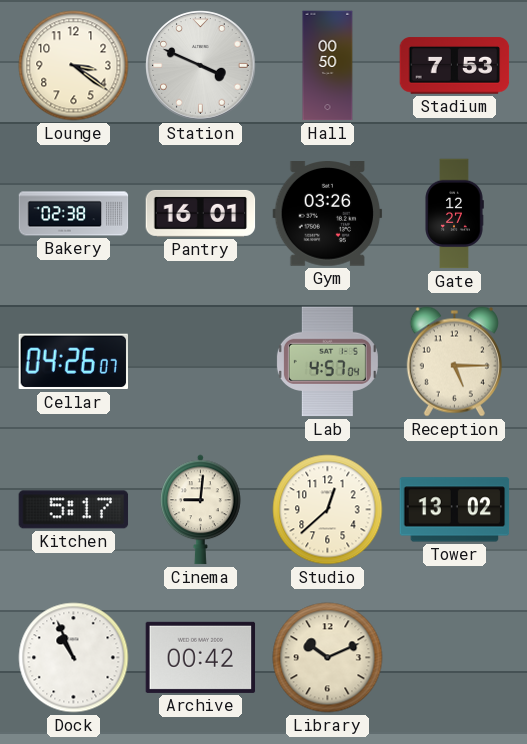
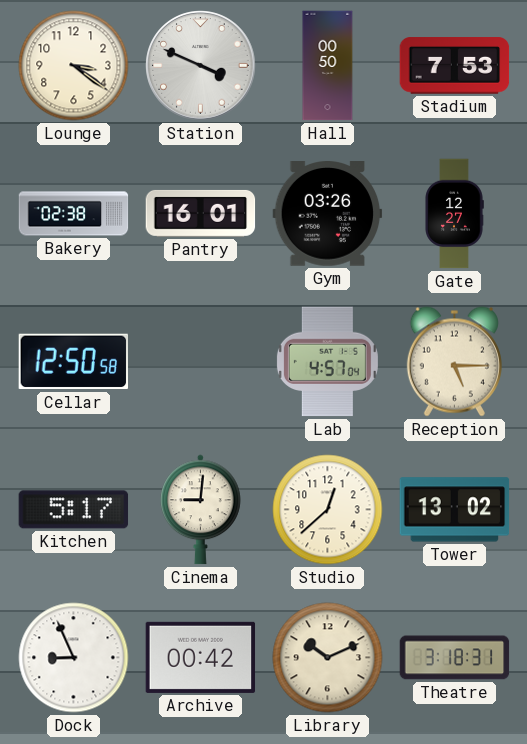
Cellar: 04:26 -> 12:50 (74, 362)
Dock: 10:56 -> 8:56 (74, 658)
Theatre: none -> 3:18 (455, 658)
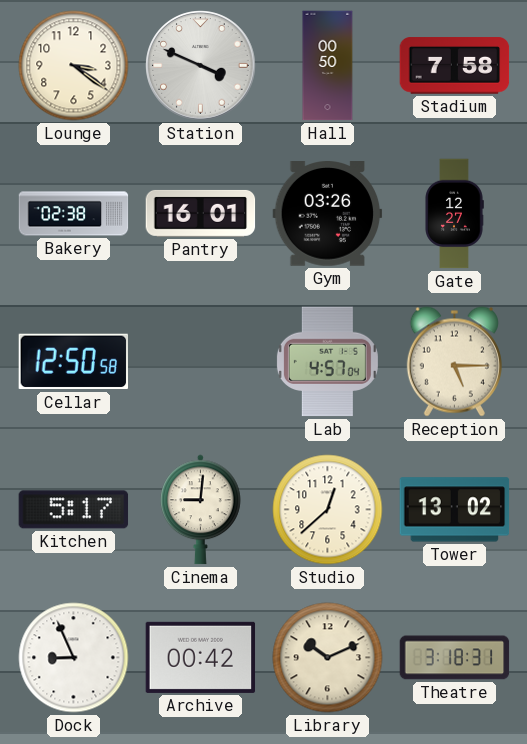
Stadium: 7:53 -> 7:58 (455, 66)
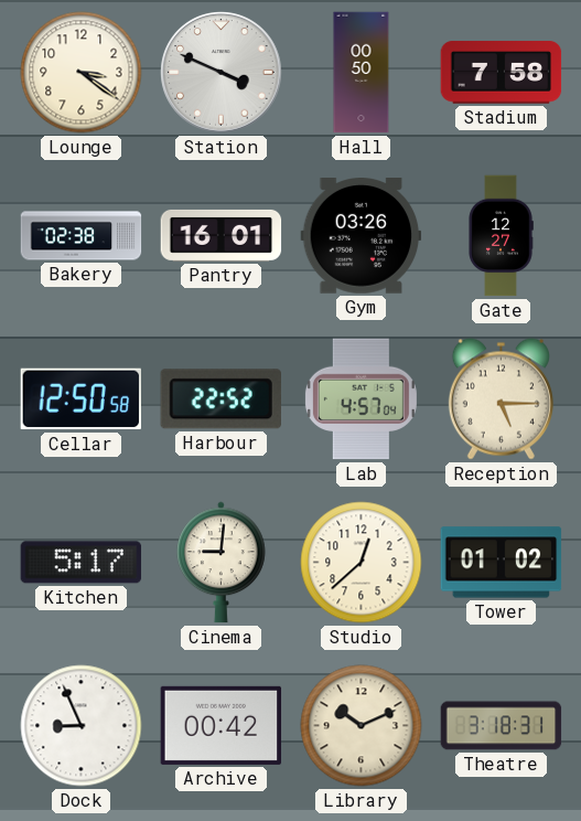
Harbour: none -> 22:52 (220, 399)
Tower: 13:02 -> 01:02 (502, 563)
